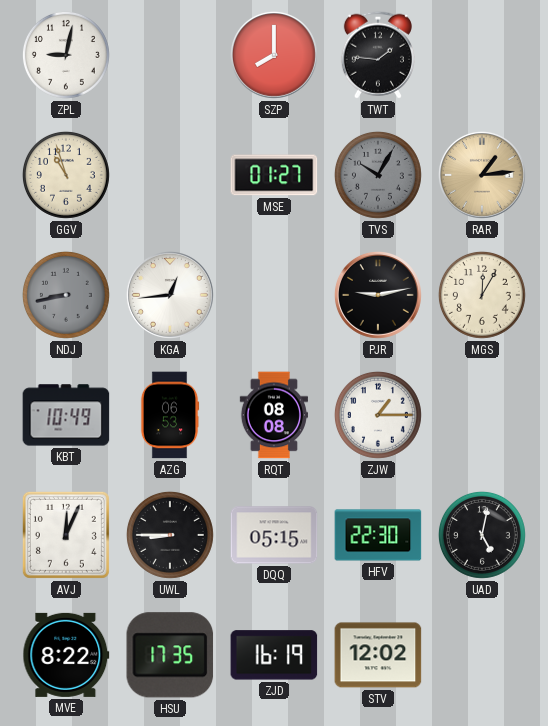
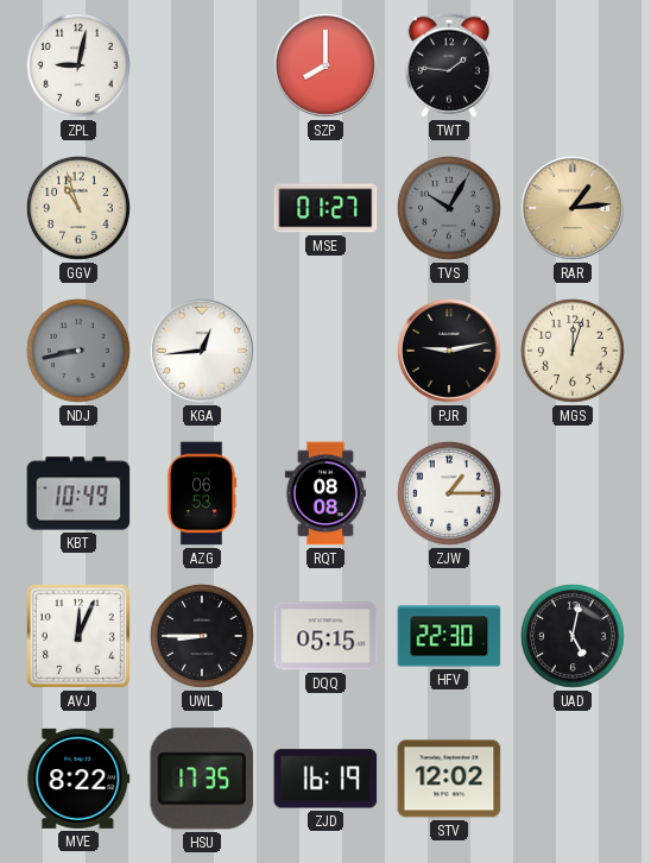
MGS: 12:05 -> 12:03 (573, 351)
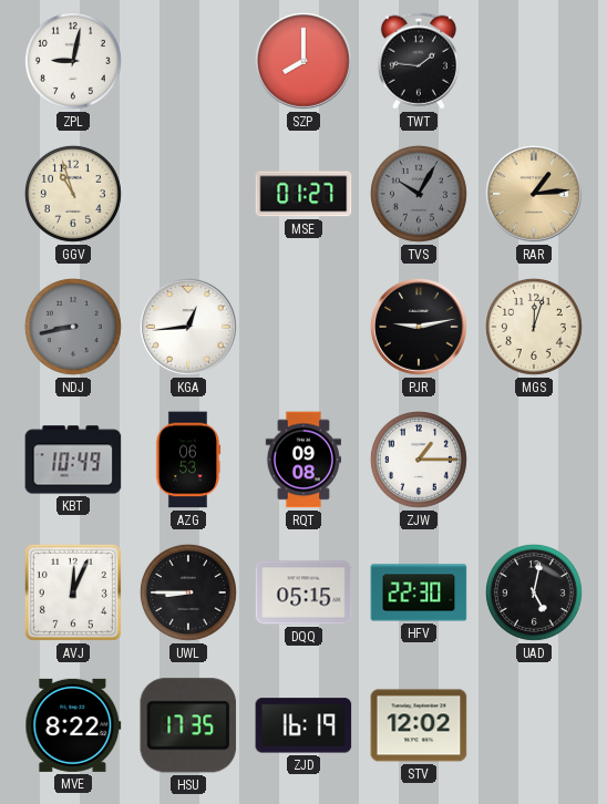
RQT: 08:08 -> 09:08 (303, 460)
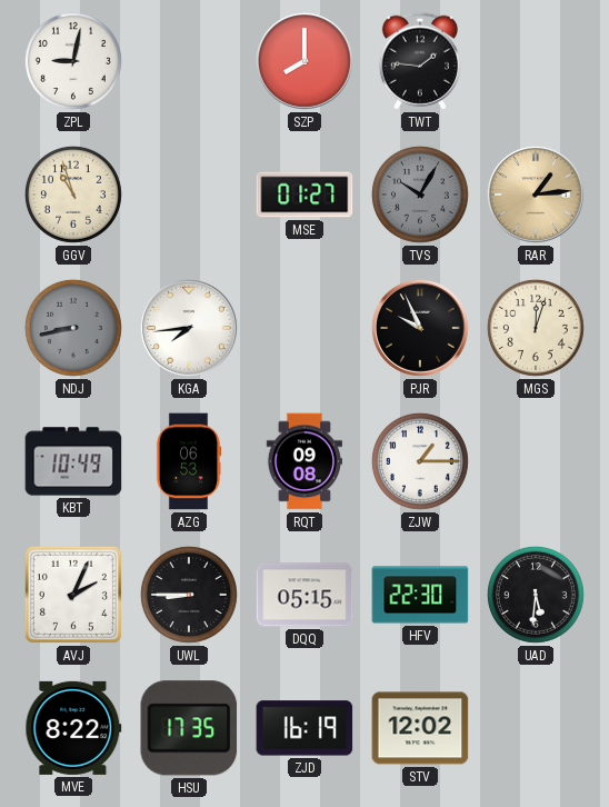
KGA: 12:44 -> 7:44 (189, 328)
PJR: 9:13 -> 9:56 (420, 328)
AVJ: 12:04 -> 2:04 (73, 595)
UAD: 5:02 -> 5:31 (536, 595)
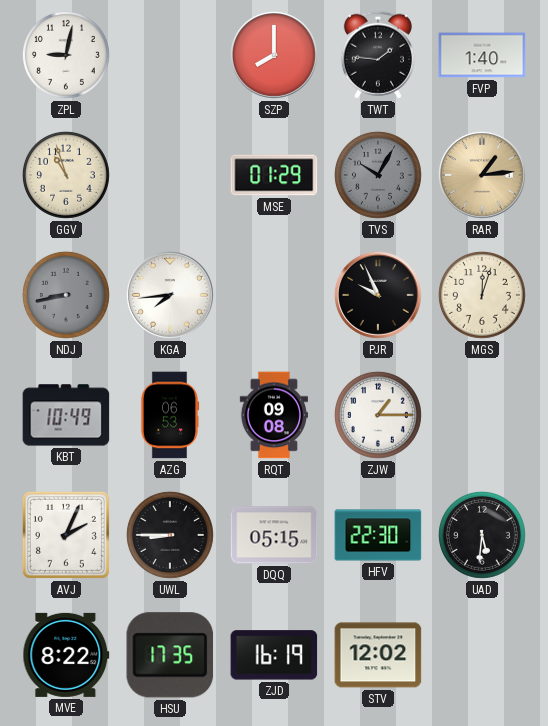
FVP: none -> 1:40 (482, 55)
MSE: 01:27 -> 01:29 (274, 175)
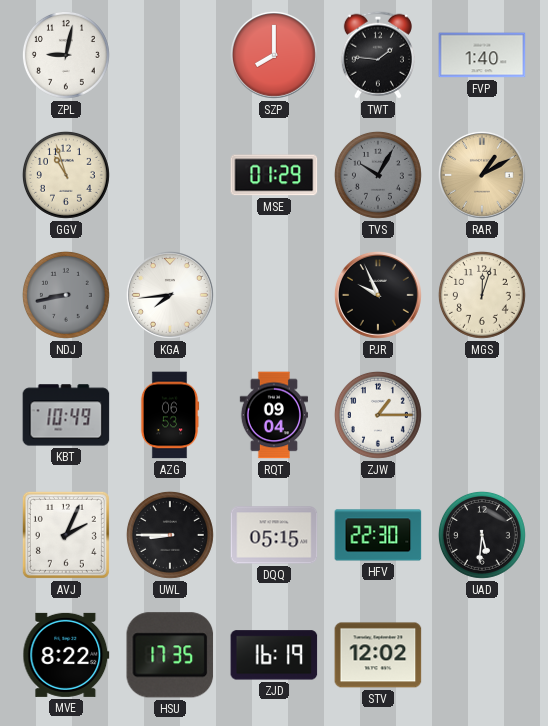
RAR: 1:14 -> 1:10 (482, 175)
RQT: 09:08 -> 09:04 (274, 415)
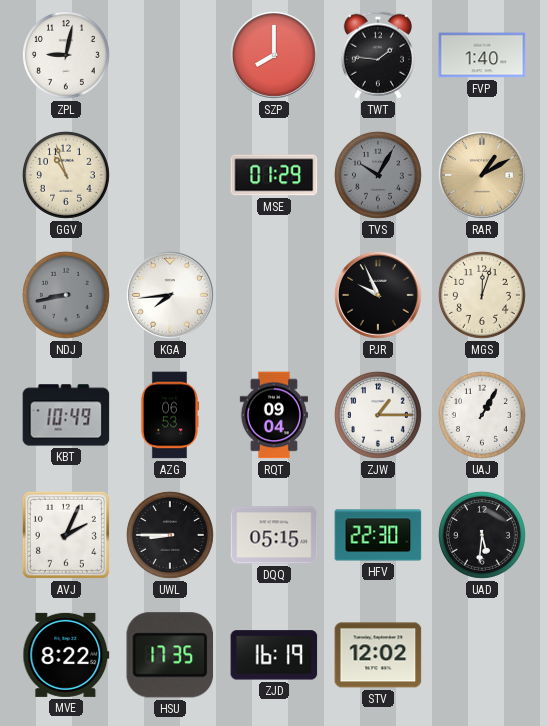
UAJ: none -> 1:05 (482, 415)
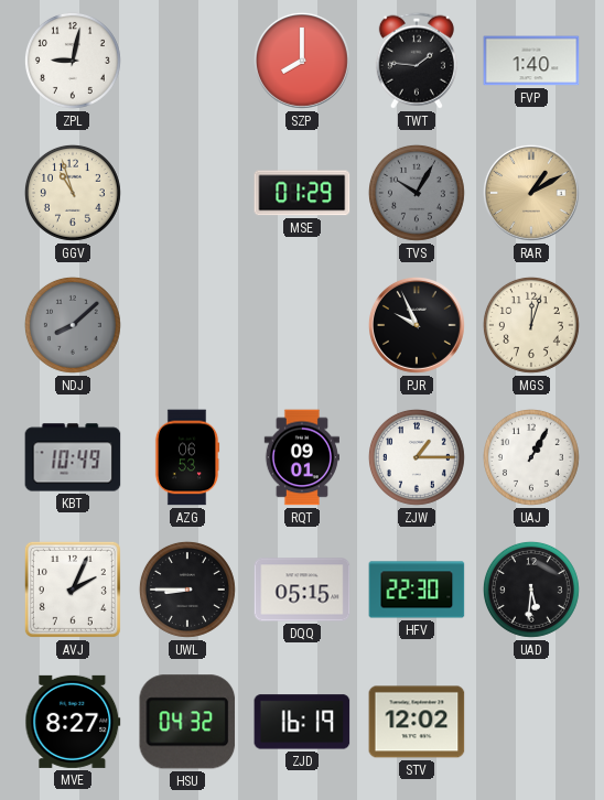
NDJ: 8:43 -> 8:08 (73, 325)
KGA: 7:44 -> none (170, 295)
RQT: 09:04 -> 09:01 (302, 457)
MVE: 8:22 -> 8:27 (73, 722)
HSU: 17:35 -> 04:32 (187, 722)
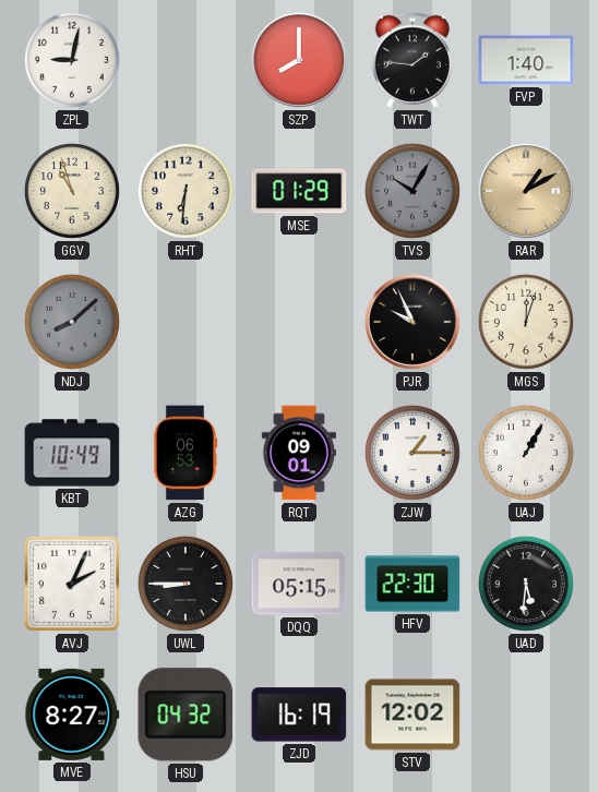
RHT: none -> 6:31 (186, 191)
